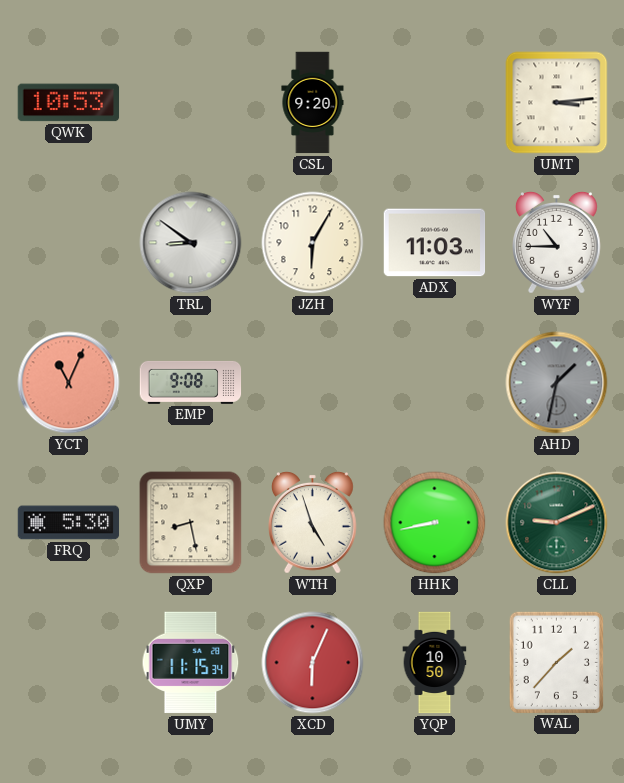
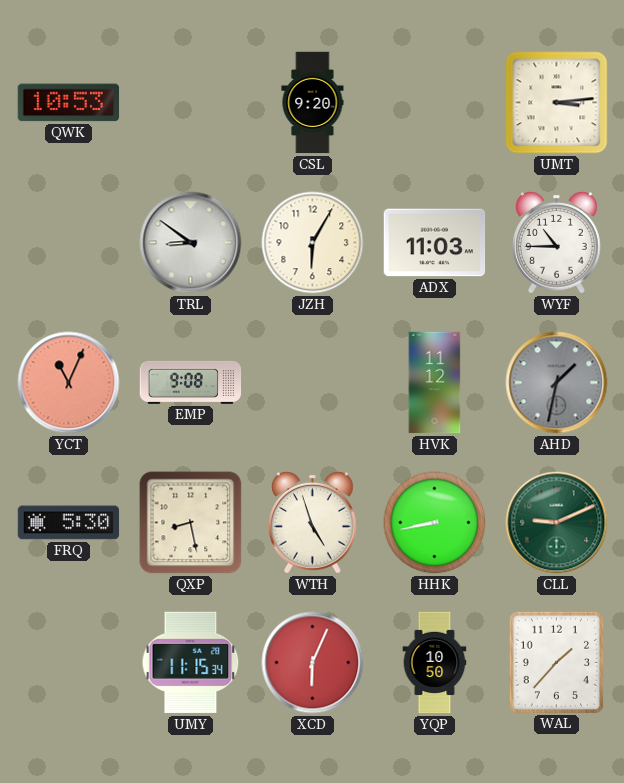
HVK: none -> 11:12 (435, 383)
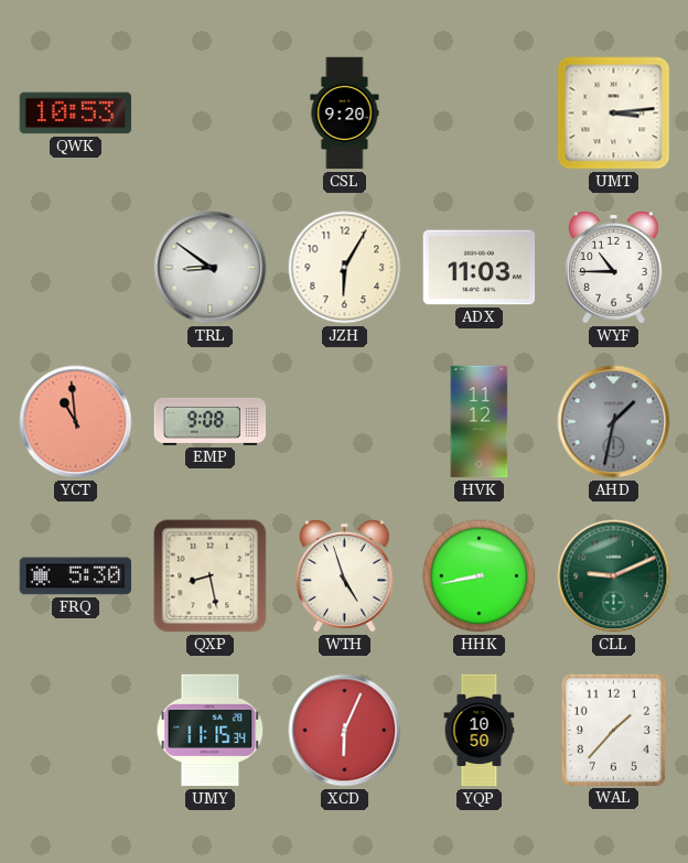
YCT: 11:04 -> 10:59 (76, 422)
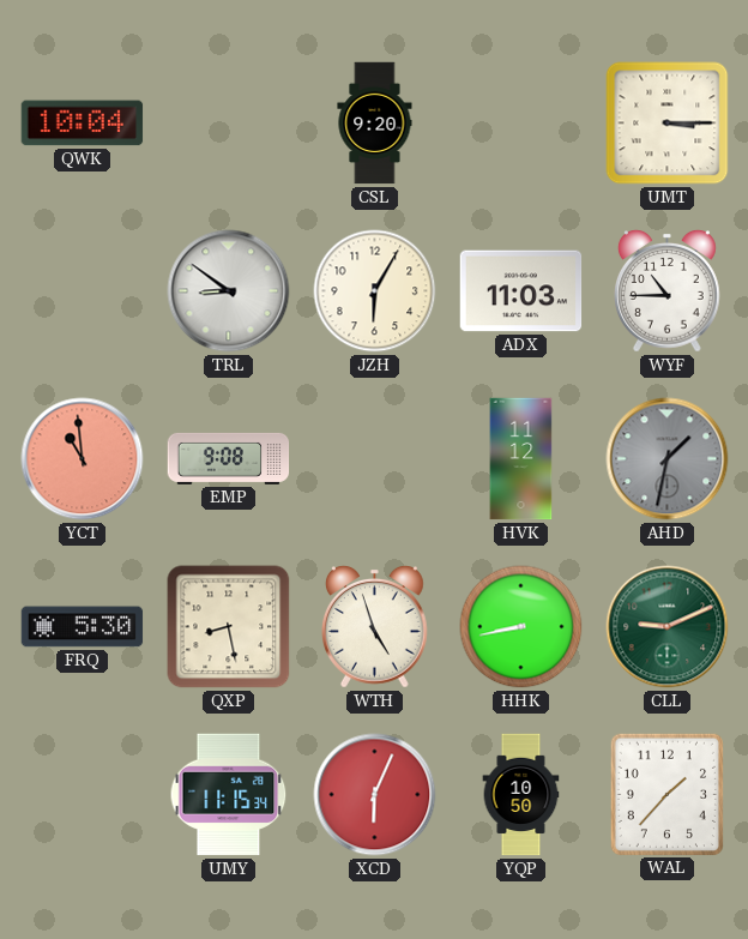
QWK: 10:53 -> 10:04 (83, 124)
UMT: 3:14 -> 3:15 (668, 124)
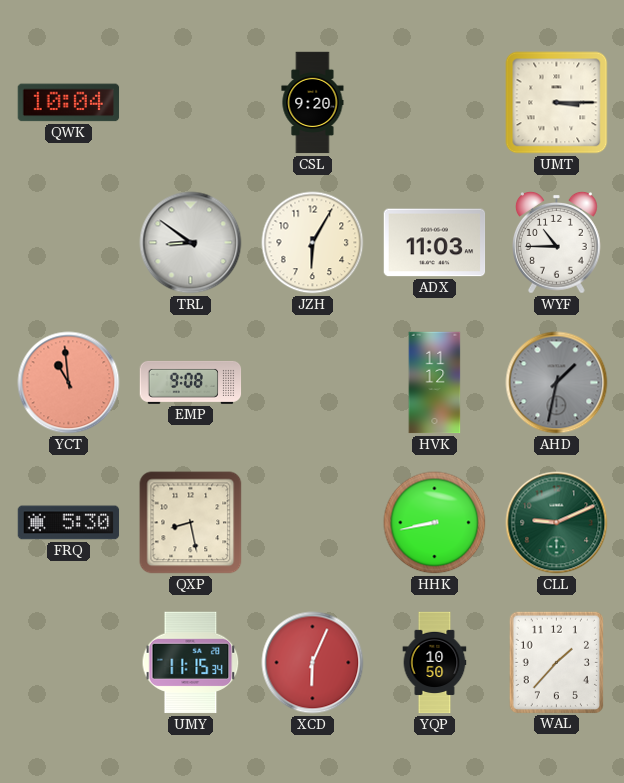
WTH: 4:57 -> none (375, 627)
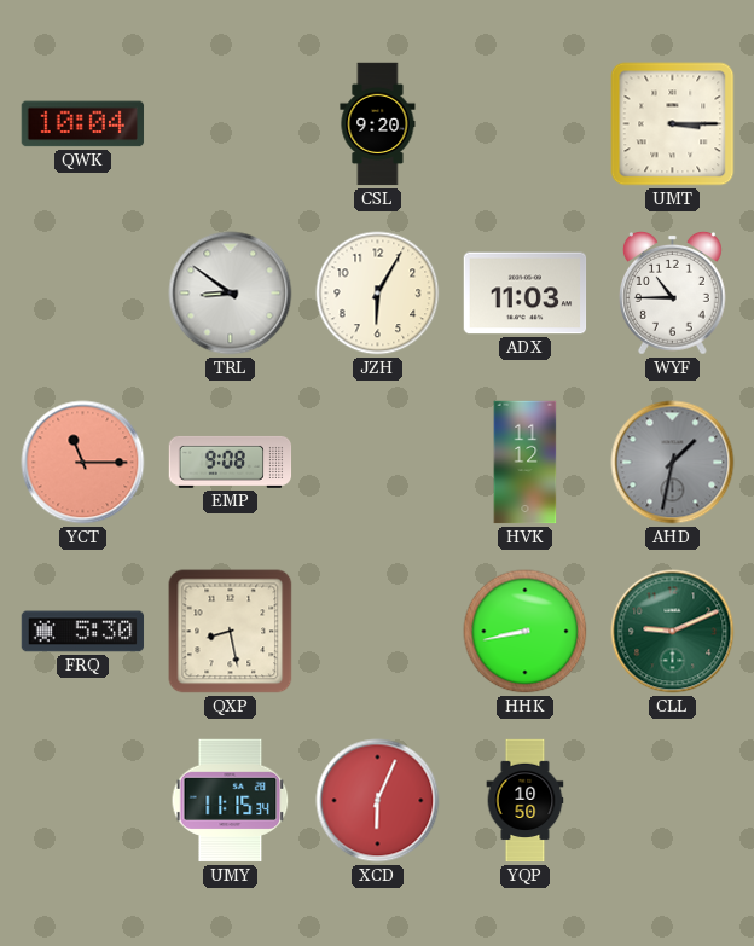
YCT: 10:59 -> 11:15 (83, 463)
WAL: 1:37 -> none (556, 662)
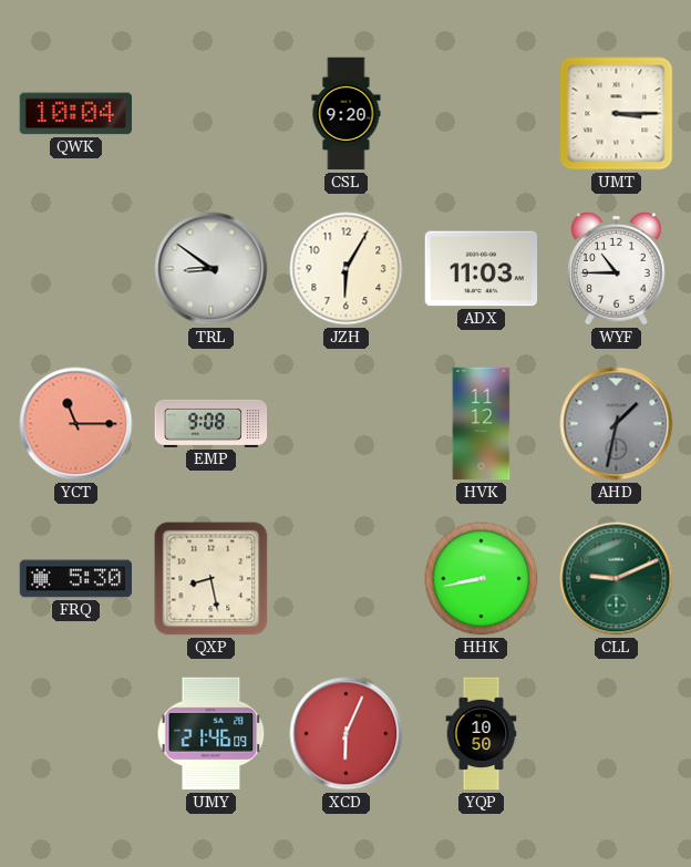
UMY: 11:15 -> 21:46 (212, 734)
